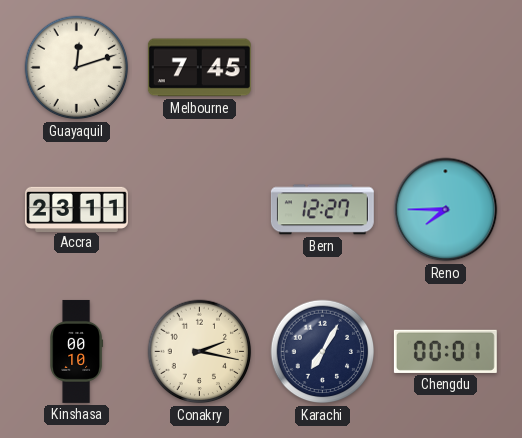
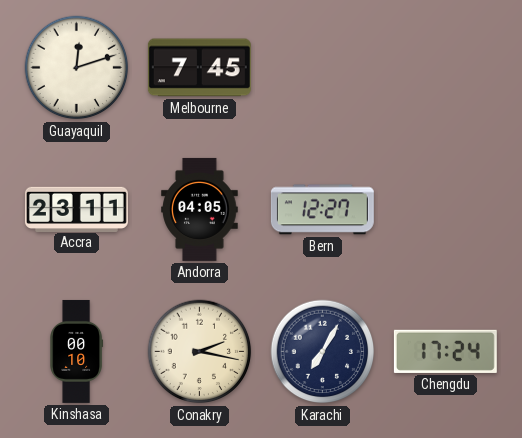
Andorra: none -> 04:05 (200, 209)
Reno: 7:45 -> none (446, 210)
Chengdu: 00:01 -> 17:24 (445, 351)
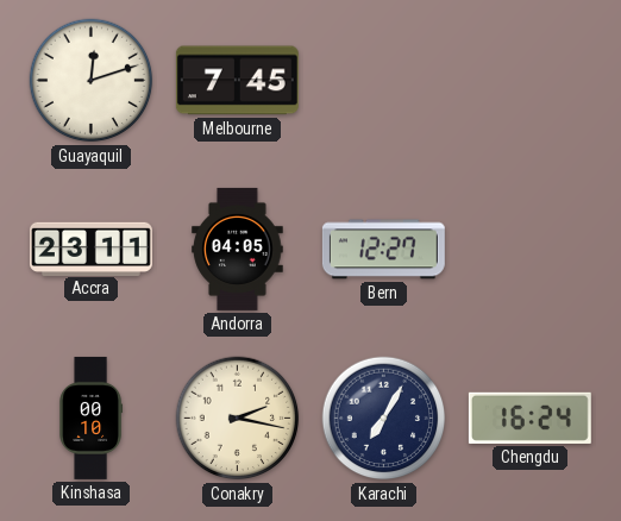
Chengdu: 17:24 -> 16:24 (529, 418)
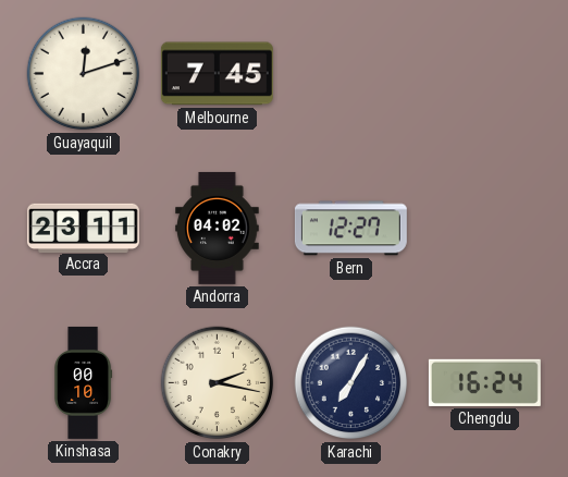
Andorra: 04:05 -> 04:02 (218, 228)
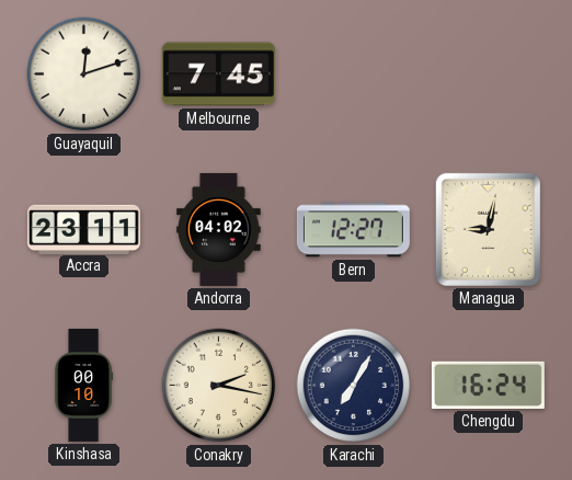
Managua: none -> 9:02 (488, 229)
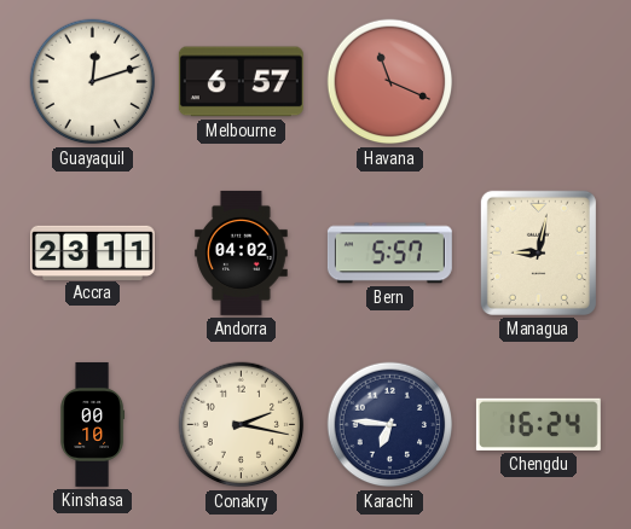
Melbourne: 7:45 -> 6:57 (241, 82)
Havana: none -> 11:19 (390, 82)
Bern: 12:27 -> 5:57 (389, 254)
Karachi: 7:05 -> 6:46 (390, 425)
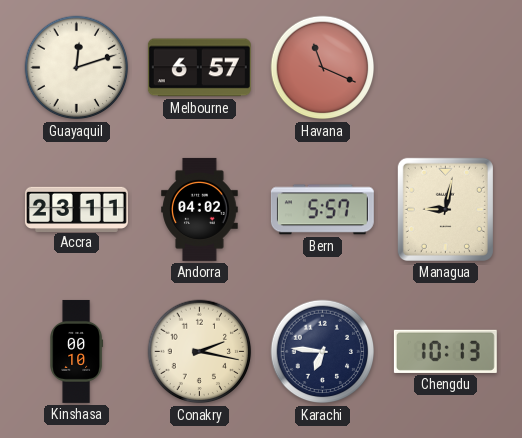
Chengdu: 16:24 -> 10:13 (445, 351)
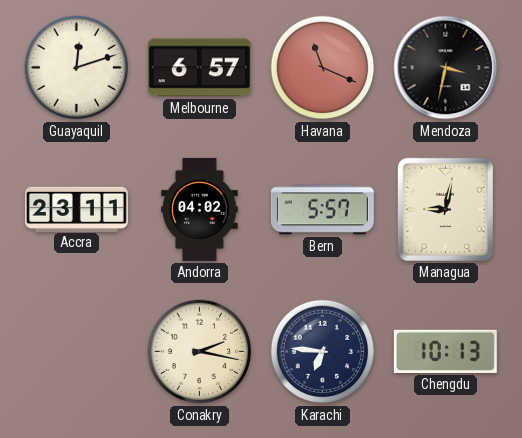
Mendoza: none -> 3:32 (446, 68)
Kinshasa: 00:10 -> none (77, 351)
